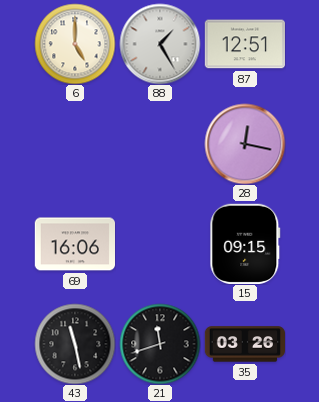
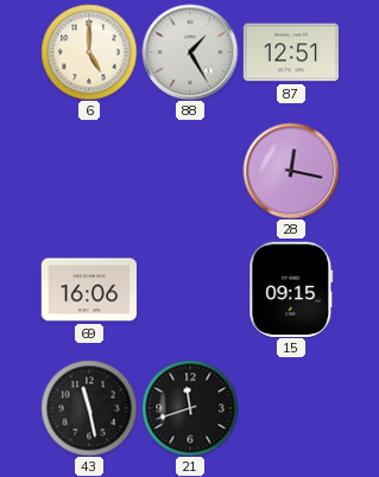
35: 03:26 -> none (244, 344)
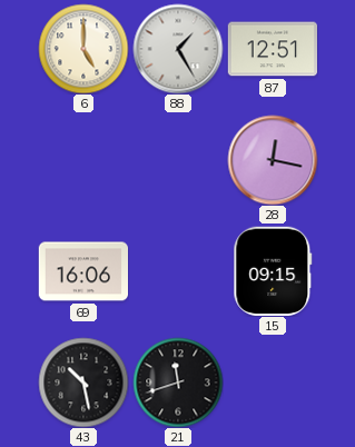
43: 11:28 -> 10:28 (83, 383)
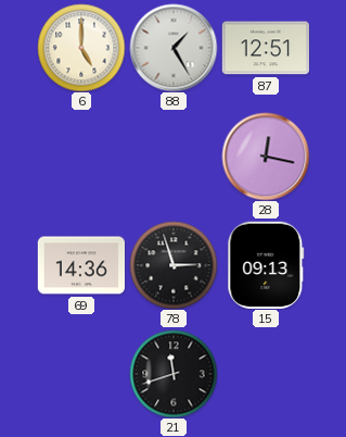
69: 16:06 -> 14:36 (80, 265)
78: none -> 2:57 (174, 265)
15: 09:15 -> 09:13 (266, 265)
43: 10:28 -> none (83, 383)
